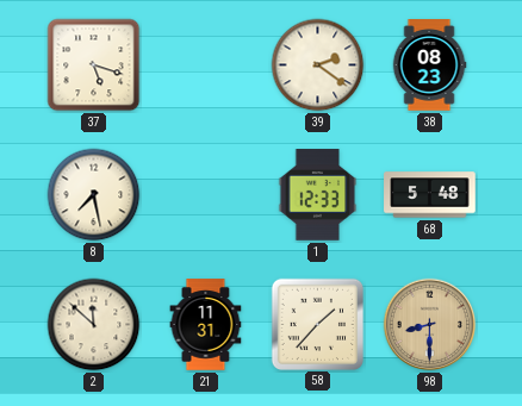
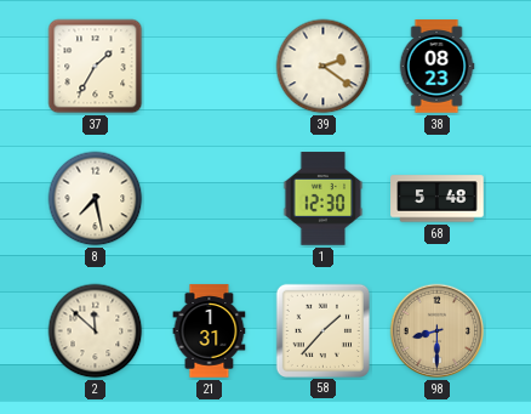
37: 5:18 -> 1:35 (96, 67)
1: 12:33 -> 12:30 (324, 199)
21: 11:31 -> 1:31 (210, 331)
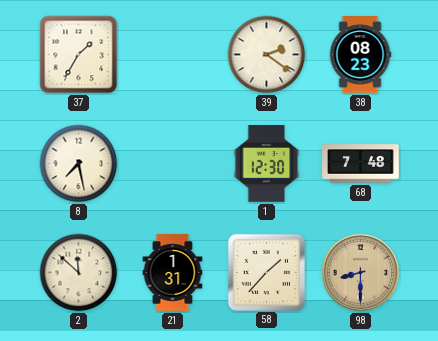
68: 5:48 -> 7:48 (361, 164)
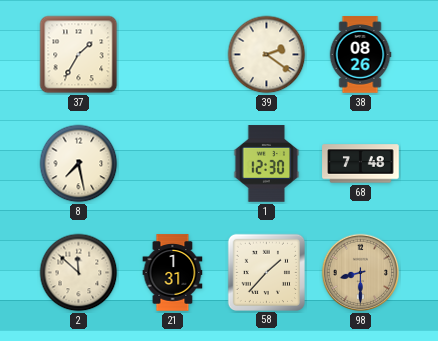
38: 08:23 -> 08:26 (360, 55)
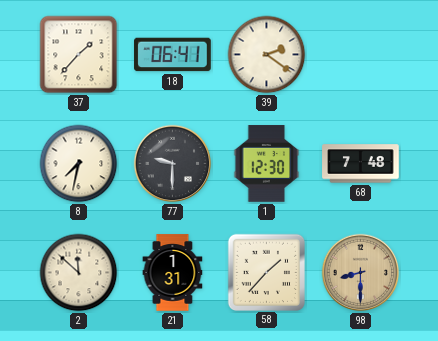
37: 1:35 -> 1:37 (79, 55)
18: none -> 06:41 (173, 55)
38: 08:26 -> none (360, 55)
8: 7:28 -> 7:32 (79, 164)
77: none -> 9:30 (173, 164)
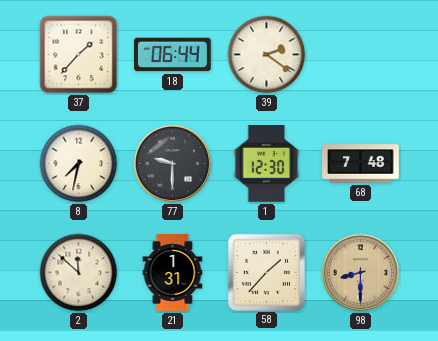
18: 06:41 -> 06:44 (173, 55)
